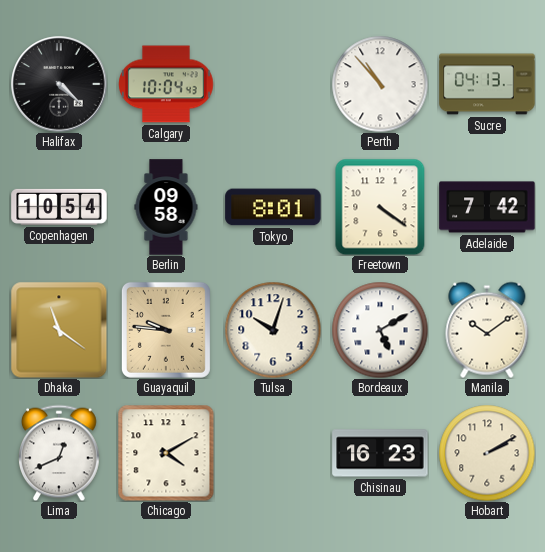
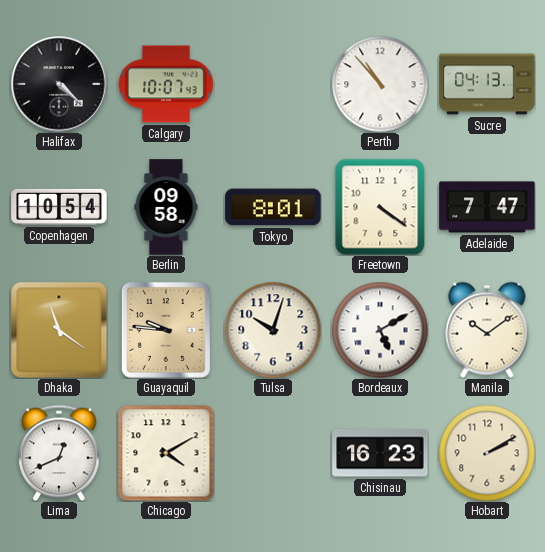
Calgary: 10:04 -> 10:07 (166, 84)
Adelaide: 7:42 -> 7:47 (487, 207)
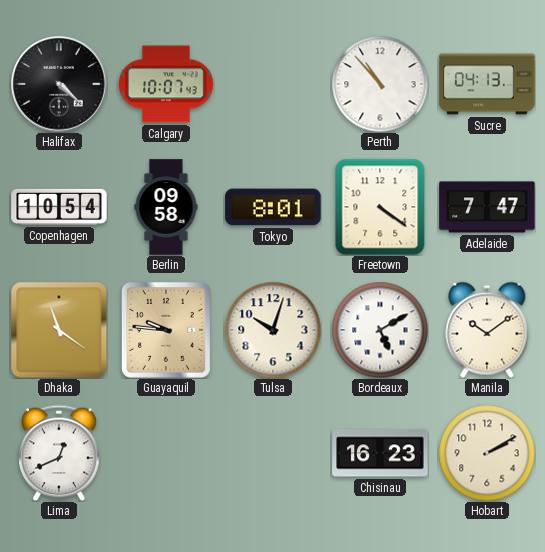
Chicago: 4:10 -> none (166, 453)
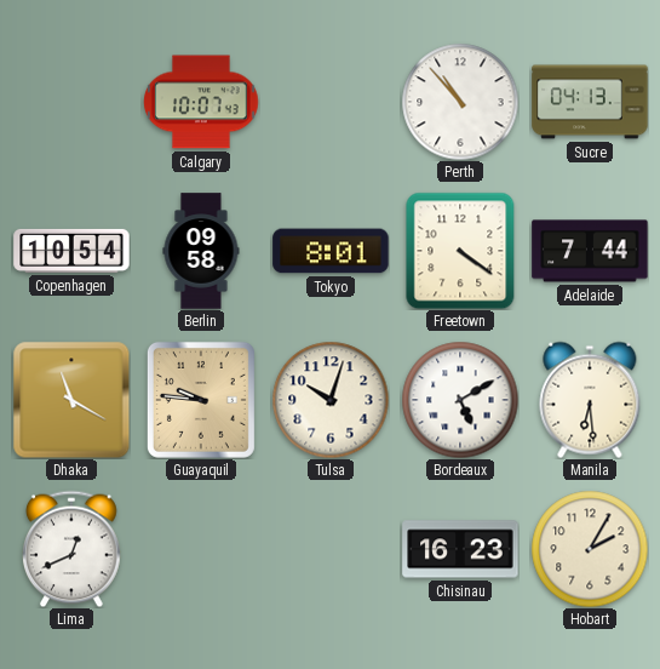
Halifax: 4:22 -> none (59, 84)
Adelaide: 7:47 -> 7:44 (590, 251)
Dhaka: 11:21 -> 11:20 (71, 400)
Manila: 10:09 -> 6:29 (590, 400)
Hobart: 2:10 -> 2:05 (590, 549)
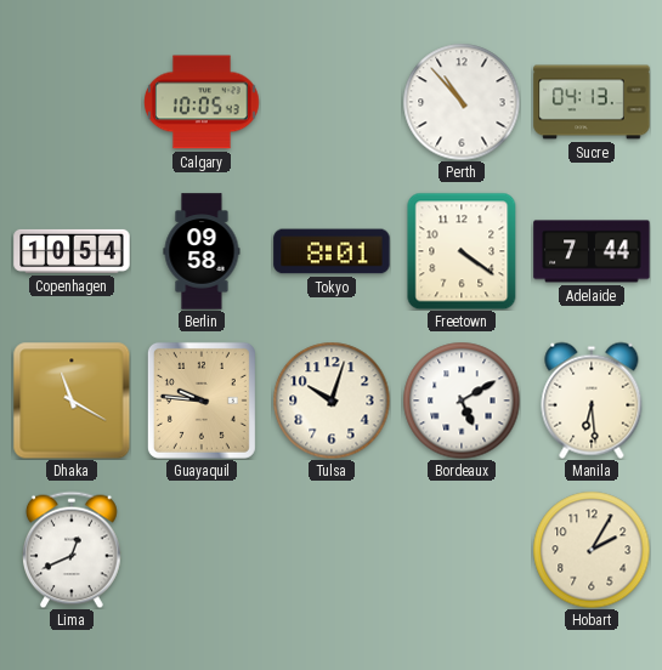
Calgary: 10:07 -> 10:05 (202, 102)
Chisinau: 16:23 -> none (460, 549)
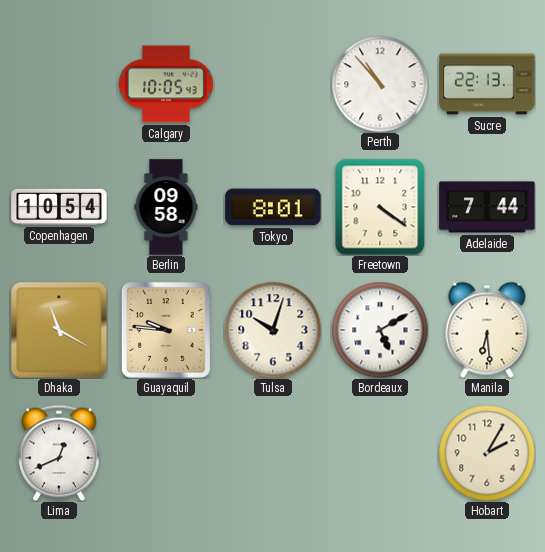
Sucre: 04:13 -> 22:13 (487, 84)
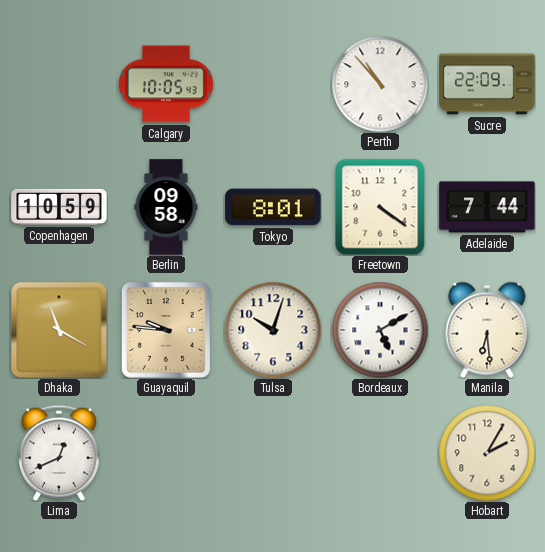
Sucre: 22:13 -> 22:09 (487, 84)
Copenhagen: 10:54 -> 10:59 (59, 207)
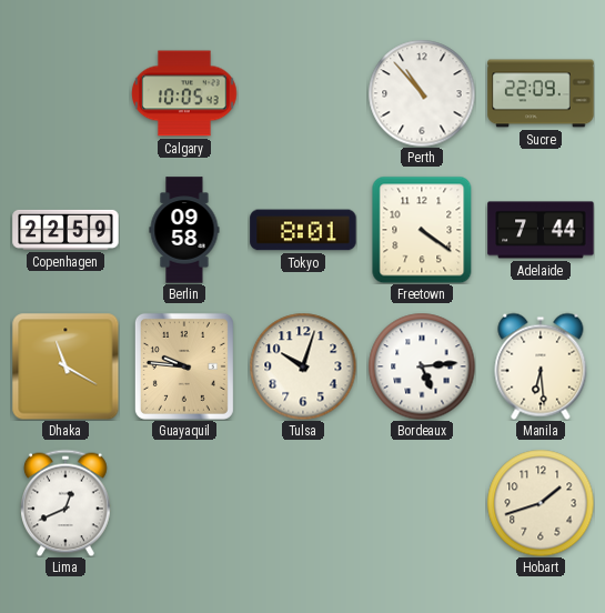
Copenhagen: 10:59 -> 22:59 (65, 230)
Bordeaux: 5:10 -> 5:14 (422, 366)
Hobart: 2:05 -> 1:42 (541, 503)
